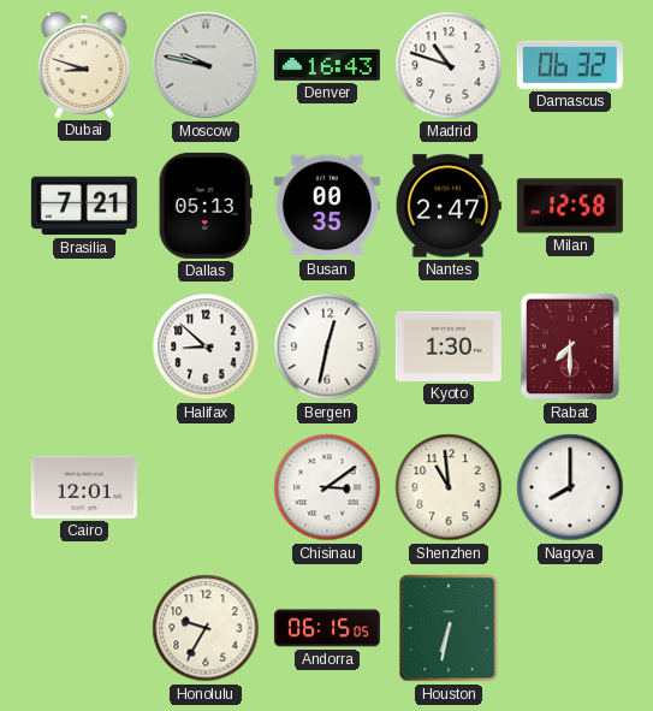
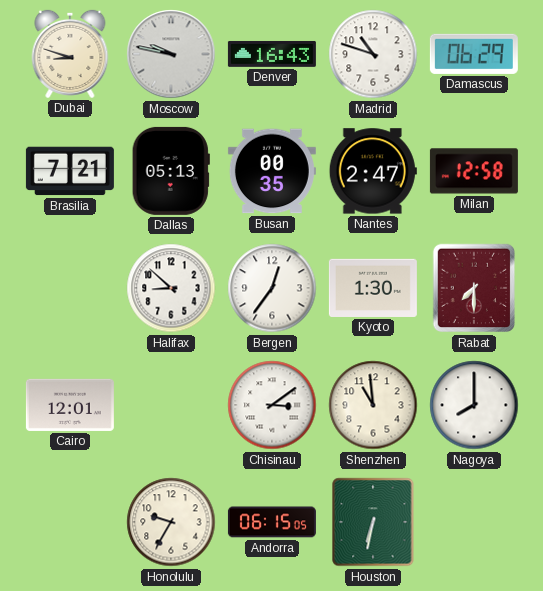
Damascus: 06:32 -> 06:29 (474, 54)
Bergen: 12:32 -> 12:36 (272, 288)
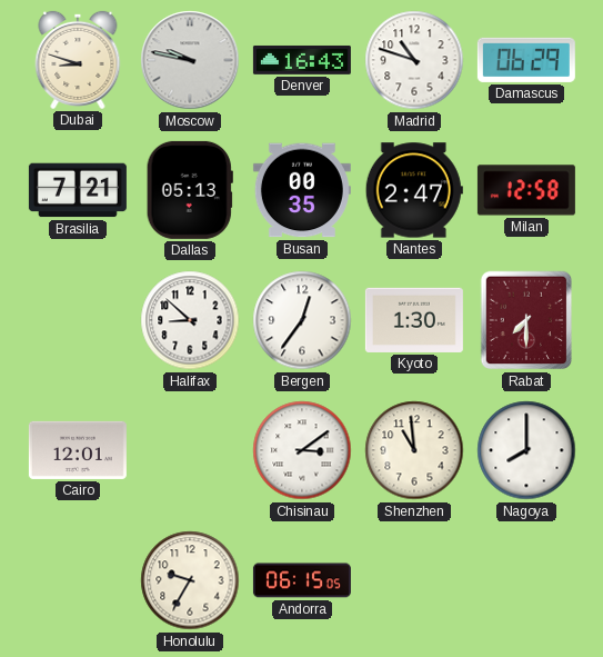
Houston: 6:32 -> none (373, 522)
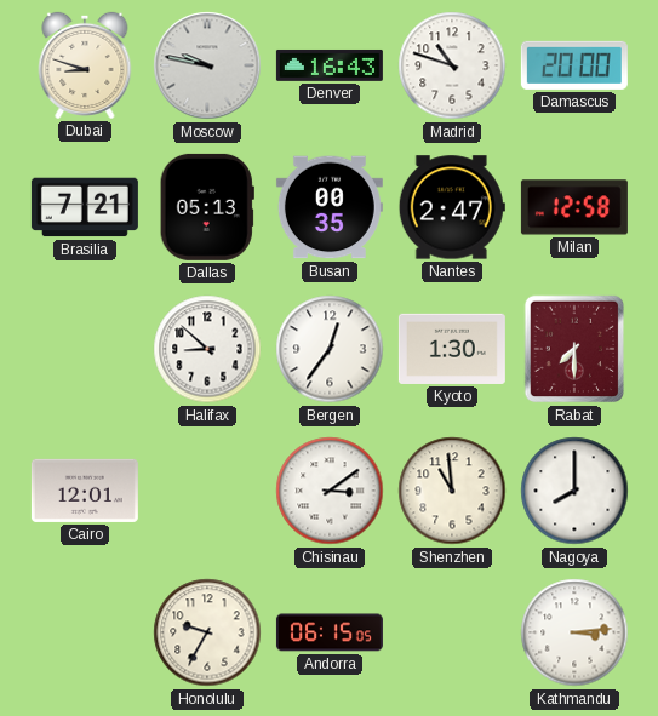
Damascus: 06:29 -> 20:00 (574, 65)
Kathmandu: none -> 3:14 (574, 632)
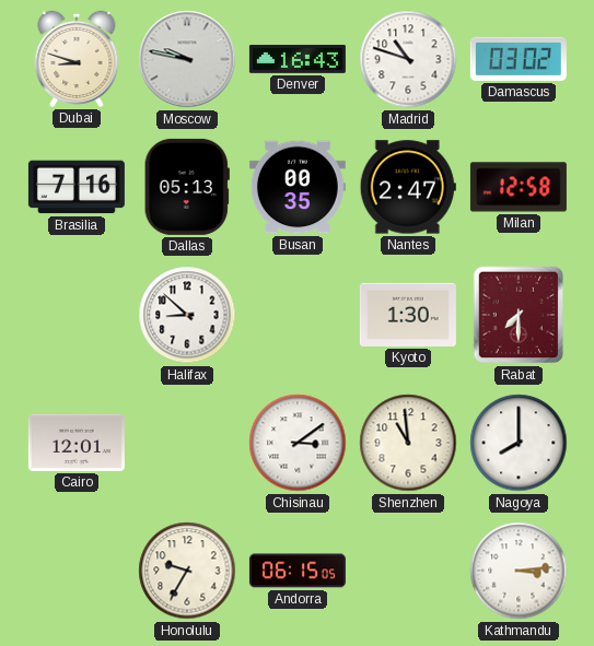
Damascus: 20:00 -> 03:02 (519, 59)
Brasilia: 7:21 -> 7:16 (77, 187)
Bergen: 12:36 -> none (330, 349)
